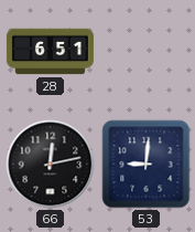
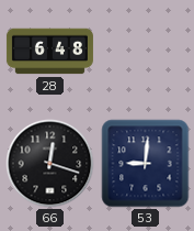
28: 6:51 -> 6:48 (49, 52)
66: 12:13 -> 12:18 (50, 164)
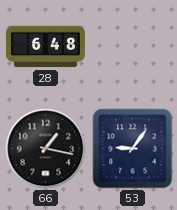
66: 12:18 -> 1:17 (46, 149)
53: 9:01 -> 9:06 (133, 149)
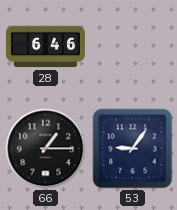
28: 6:48 -> 6:46 (45, 47)
66: 1:17 -> 1:15 (46, 149)
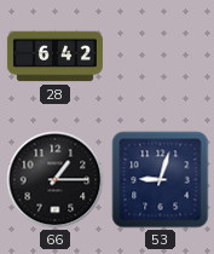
28: 6:46 -> 6:42 (54, 57)
53: 9:06 -> 9:03 (161, 180)
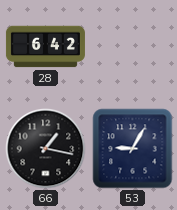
66: 1:15 -> 1:17 (46, 149)
53: 9:03 -> 9:05 (133, 149)
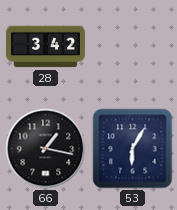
28: 6:42 -> 3:42 (45, 47)
53: 9:05 -> 6:05 (133, 149)
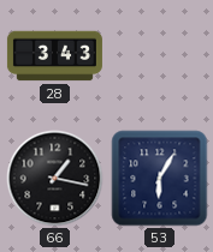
28: 3:42 -> 3:43 (54, 56)
